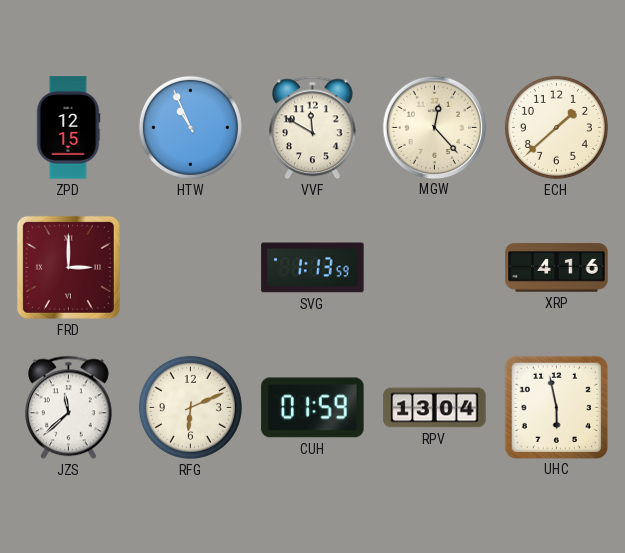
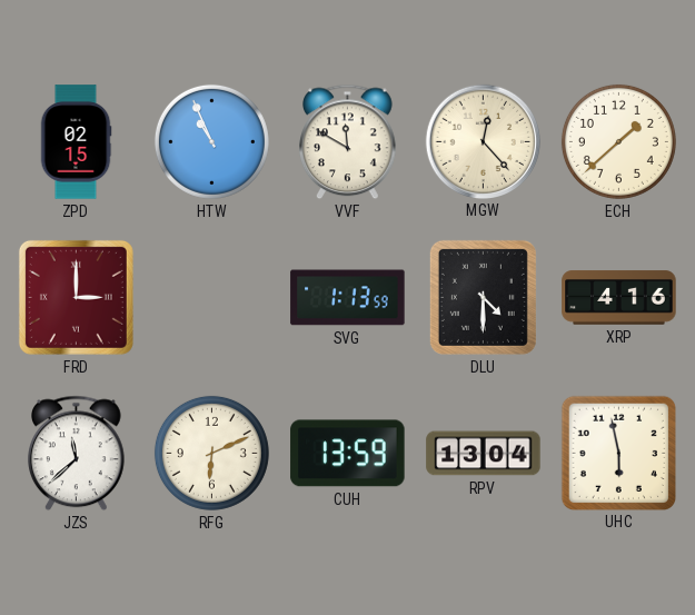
ZPD: 12:15 -> 02:15 (76, 142)
DLU: none -> 4:30 (483, 297)
CUH: 01:59 -> 13:59 (348, 454)
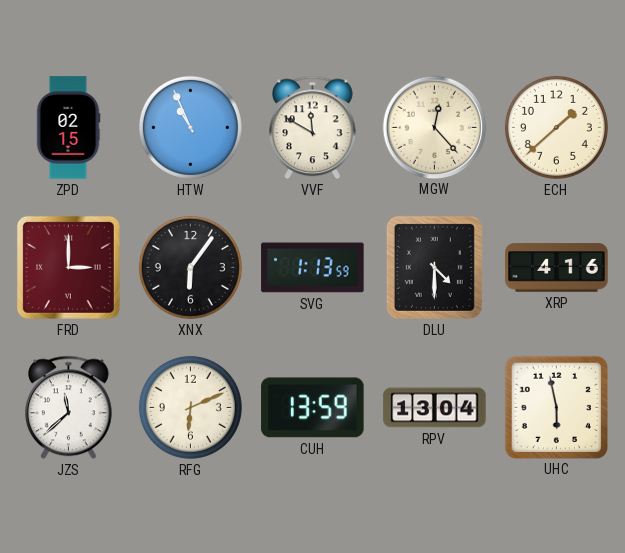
XNX: none -> 6:06 (190, 267)
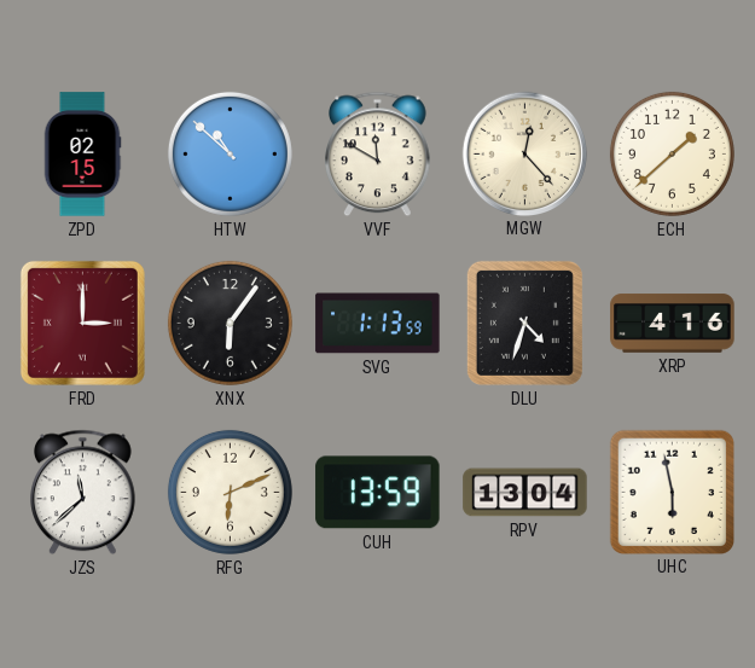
HTW: 10:56 -> 10:52 (230, 153)
DLU: 4:30 -> 4:33 (524, 323)
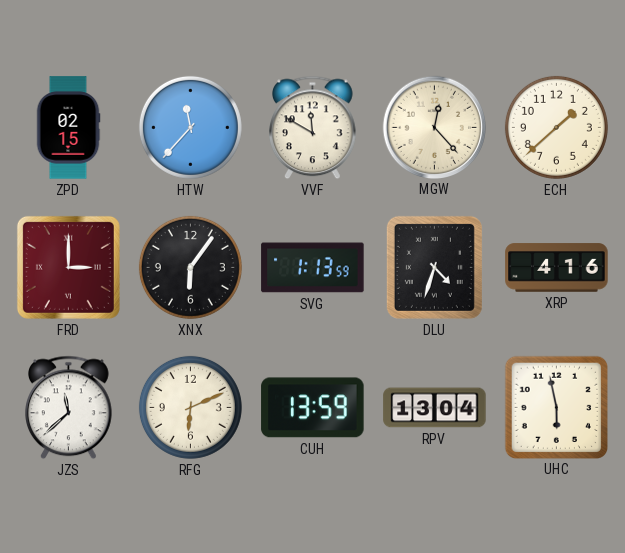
HTW: 10:52 -> 11:37 (190, 127)
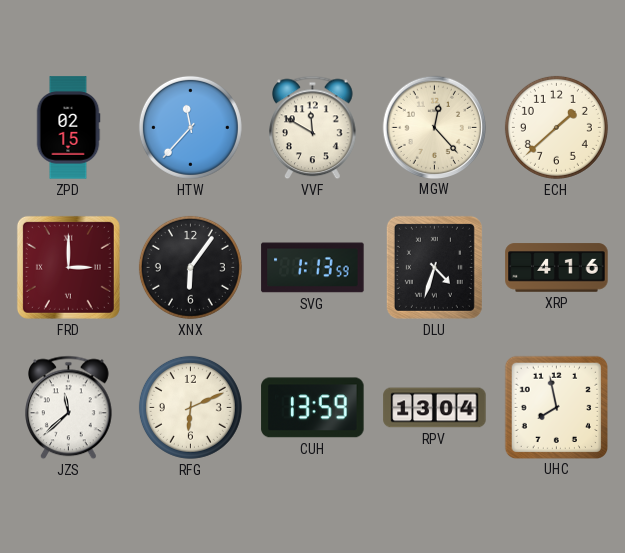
UHC: 5:58 -> 7:58 (556, 407)
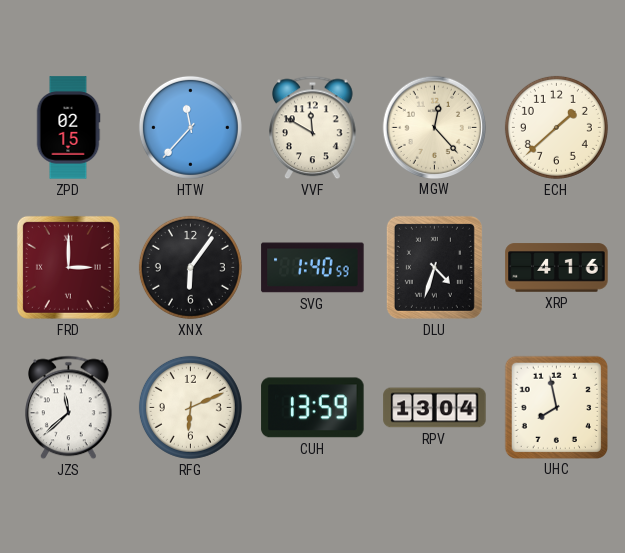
SVG: 1:13 -> 1:40 (313, 268)
